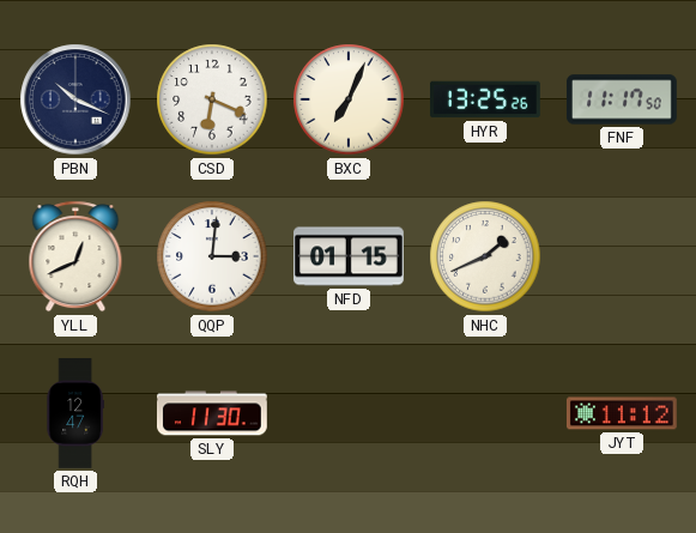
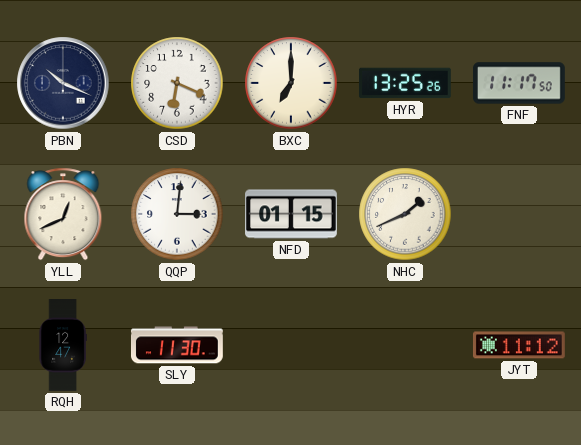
BXC: 7:04 -> 7:00 (291, 83)
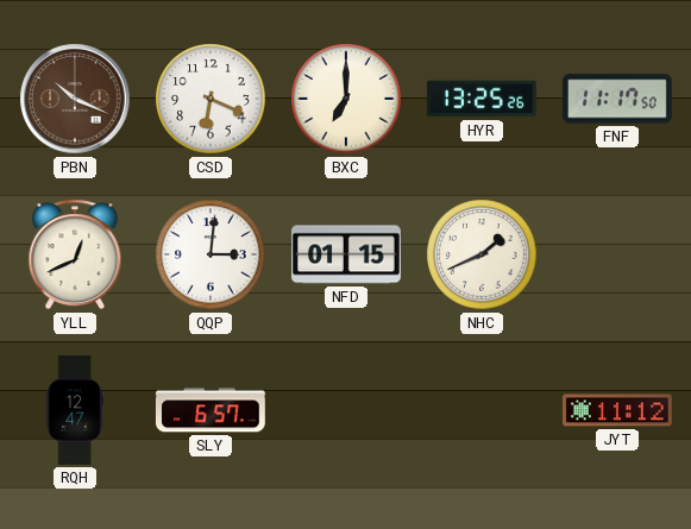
PBN dial: navy -> brown (75, 99)
SLY: 11:30 -> 6:57 (211, 410)
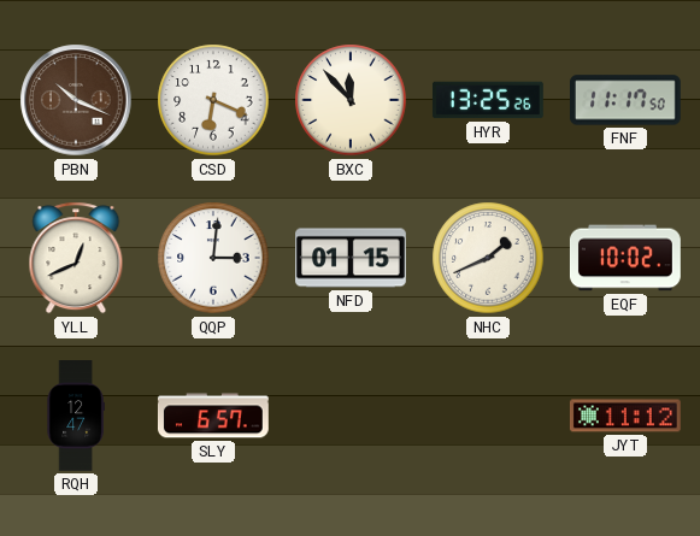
BXC: 7:00 -> 11:53 (351, 100)
EQF: none -> 10:02 (625, 258)
